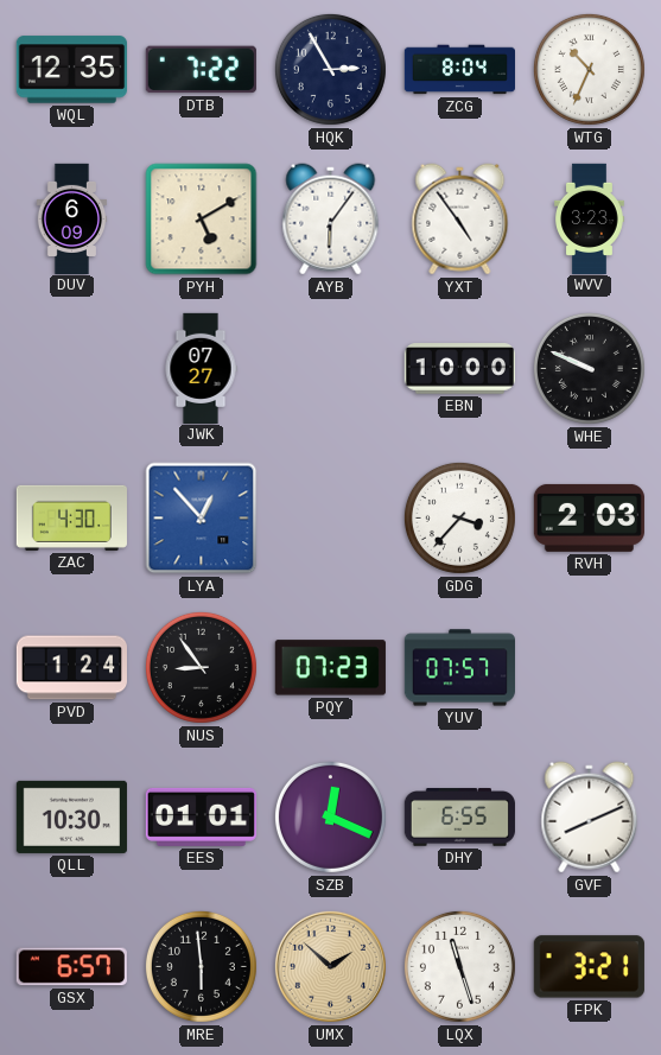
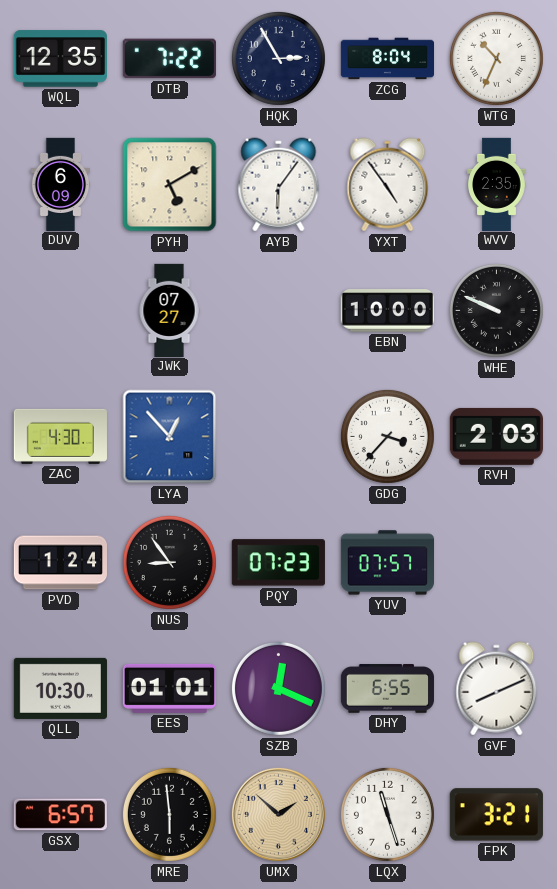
WVV: 3:23 -> 2:35 (497, 184)
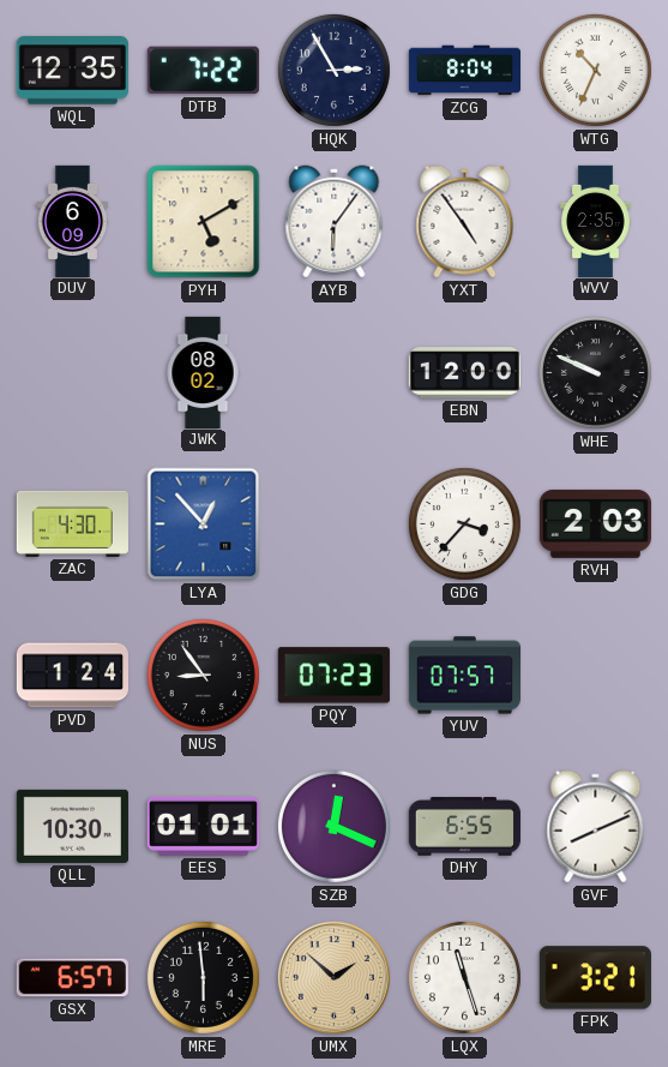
JWK: 07:27 -> 08:02 (203, 372)
EBN: 10:00 -> 12:00 (464, 373)
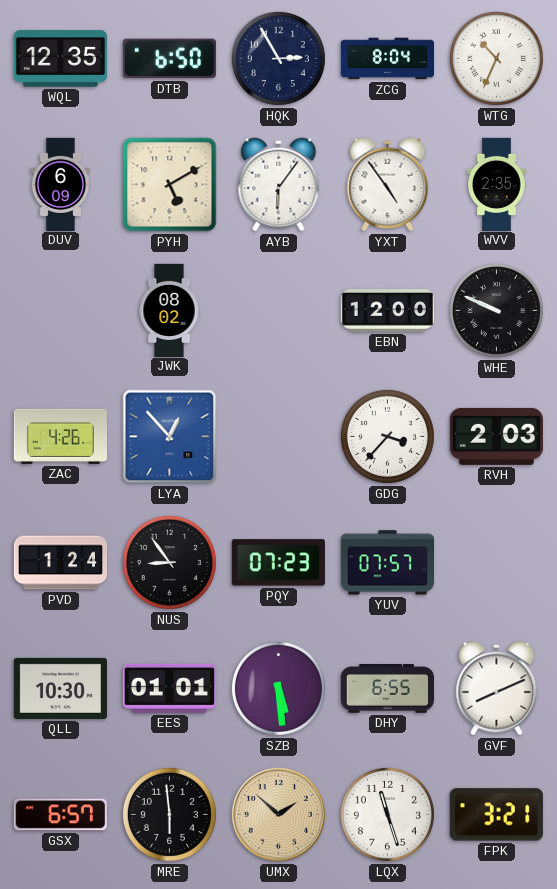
DTB: 7:22 -> 6:50 (169, 59)
ZAC: 4:30 -> 4:26 (60, 436)
SZB: 12:19 -> 5:29 (278, 688)
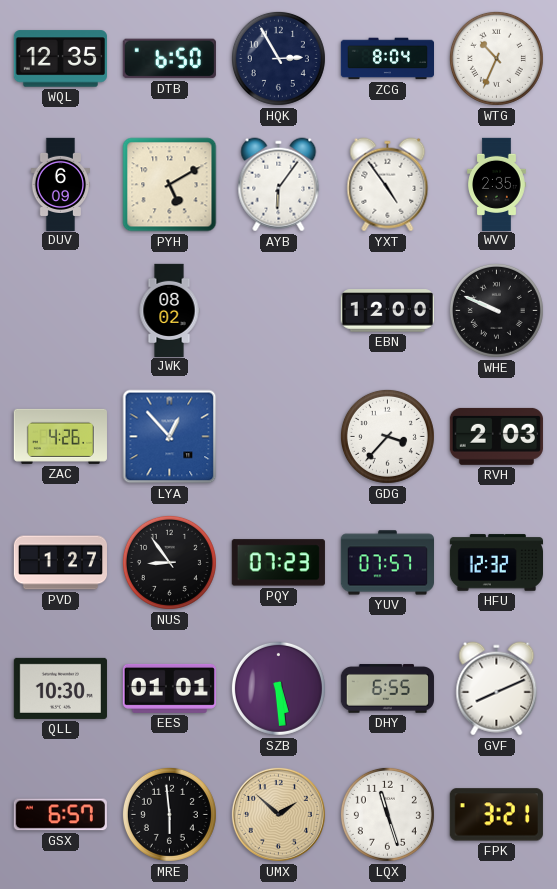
PVD: 1:24 -> 1:27 (60, 563)
HFU: none -> 12:32 (496, 563)
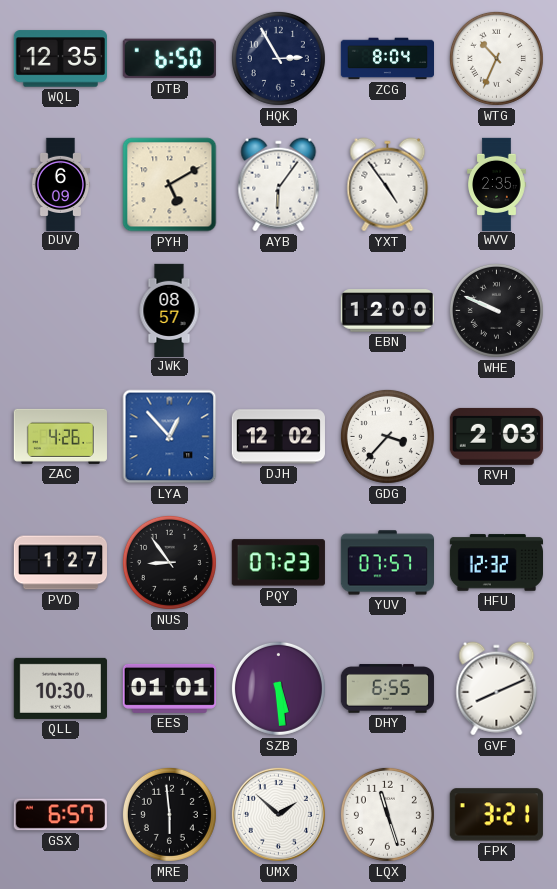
JWK: 08:02 -> 08:57 (169, 310)
DJH: none -> 12:02 (278, 437)
UMX dial: champagne -> white (278, 814)
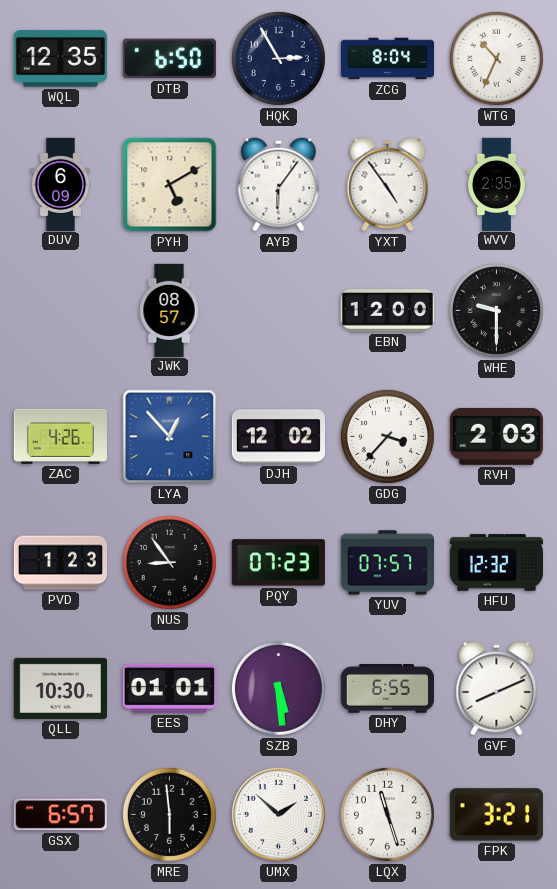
WHE: 9:49 -> 9:30 (496, 310)
PVD: 1:27 -> 1:23 (60, 563)
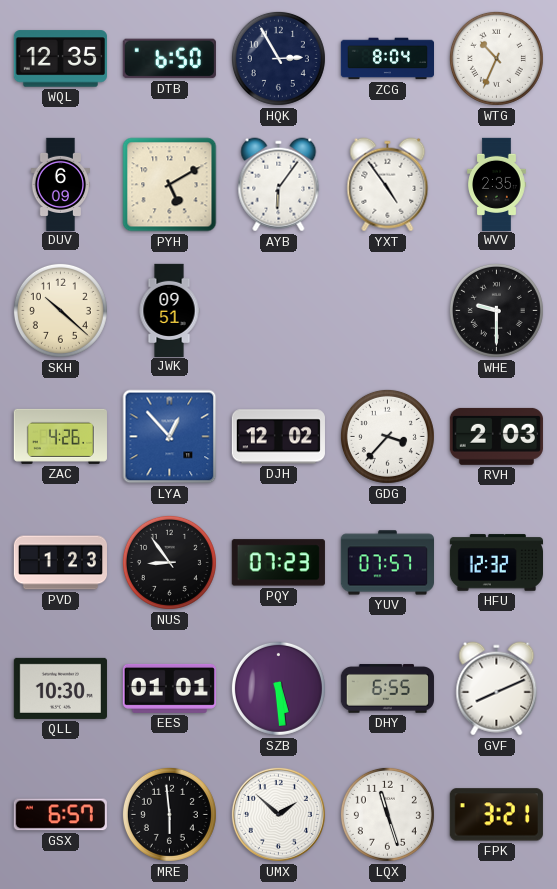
SKH: none -> 10:22 (60, 310)
JWK: 08:57 -> 09:51 (169, 310)
EBN: 12:00 -> none (387, 311)
